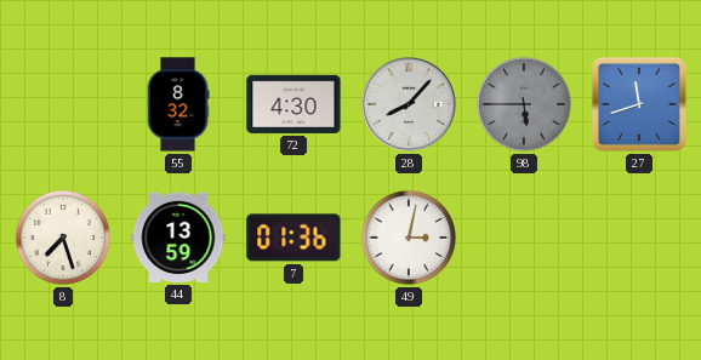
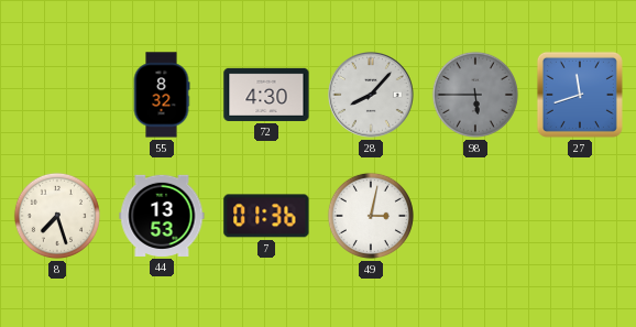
44: 13:59 -> 13:53 (162, 216)
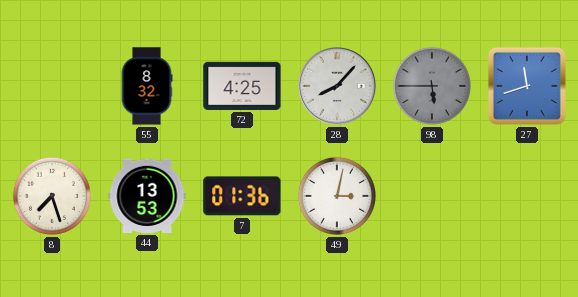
72: 4:30 -> 4:25 (242, 86)
